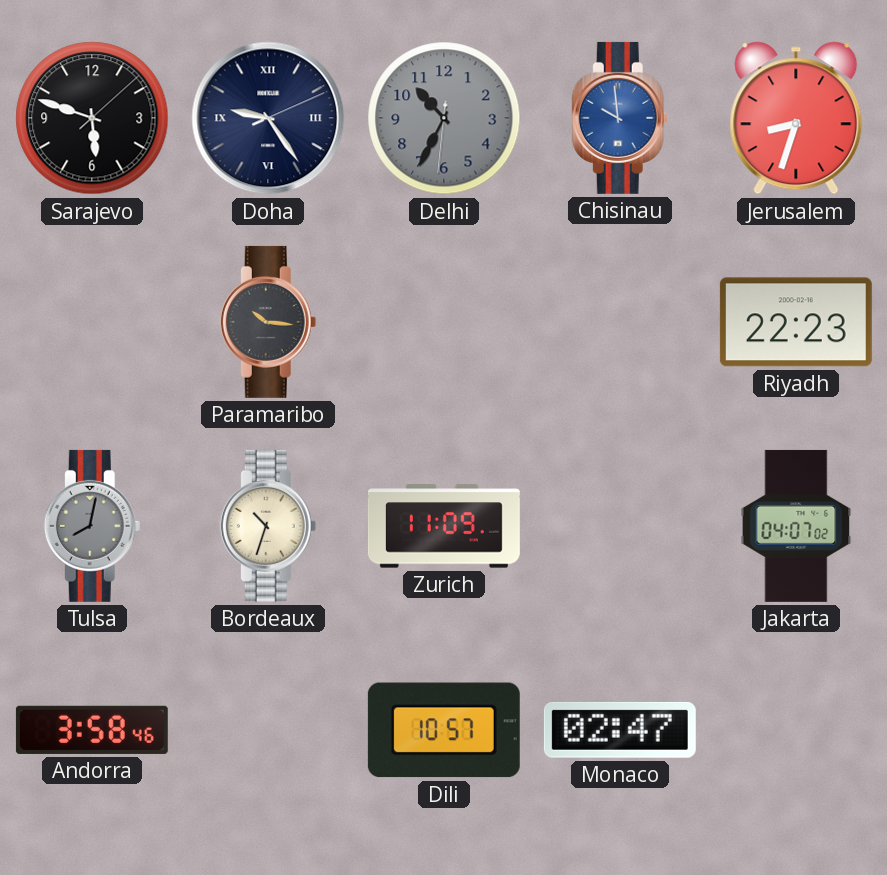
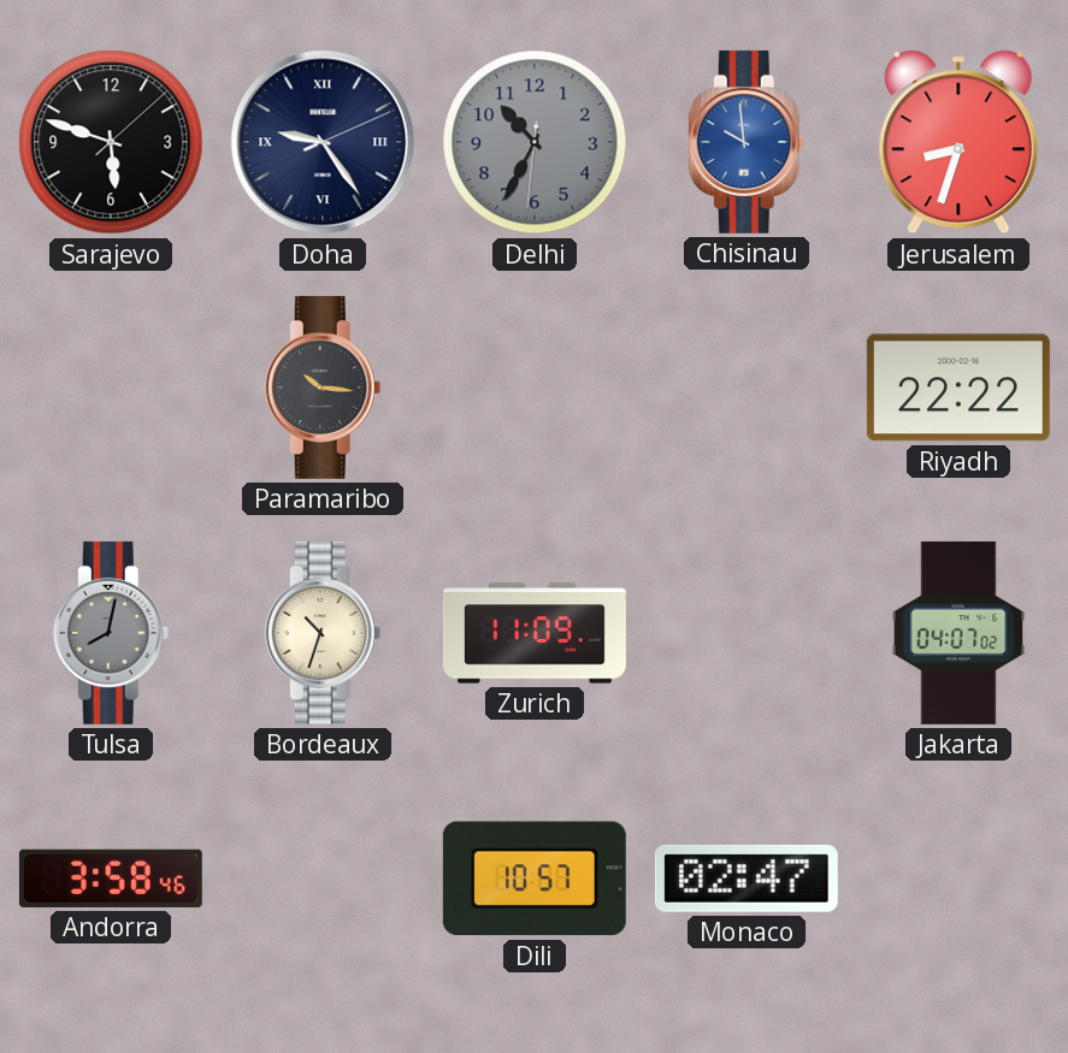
Riyadh: 22:23 -> 22:22 (958, 388)
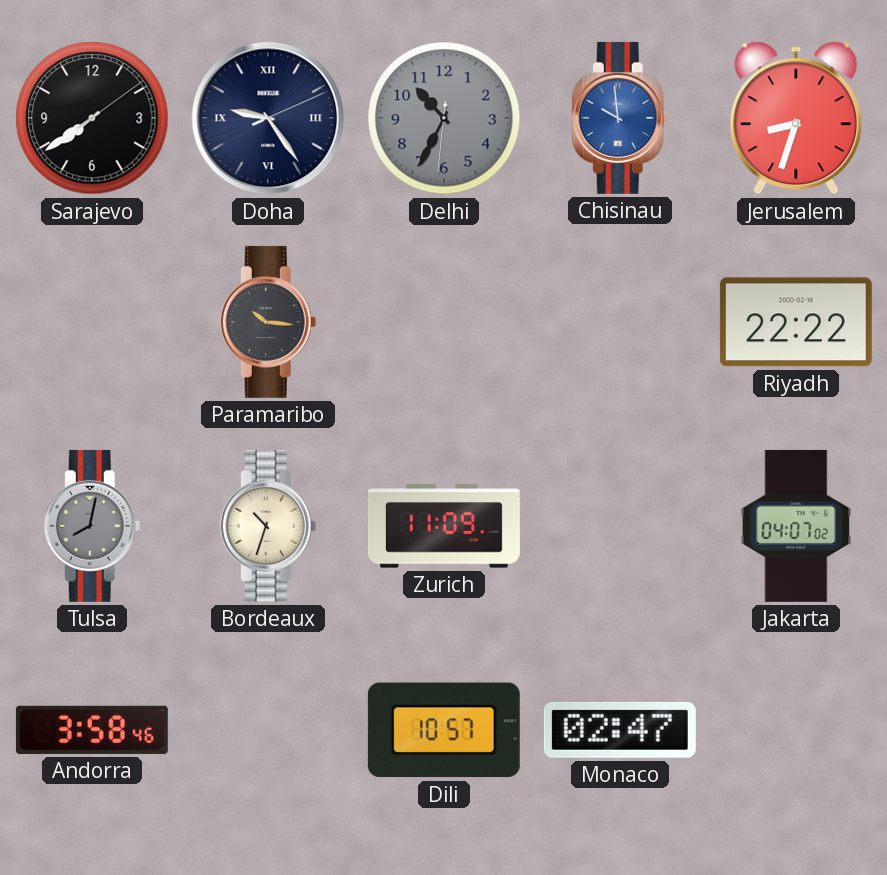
Sarajevo: 5:48 -> 7:39 (92, 118)
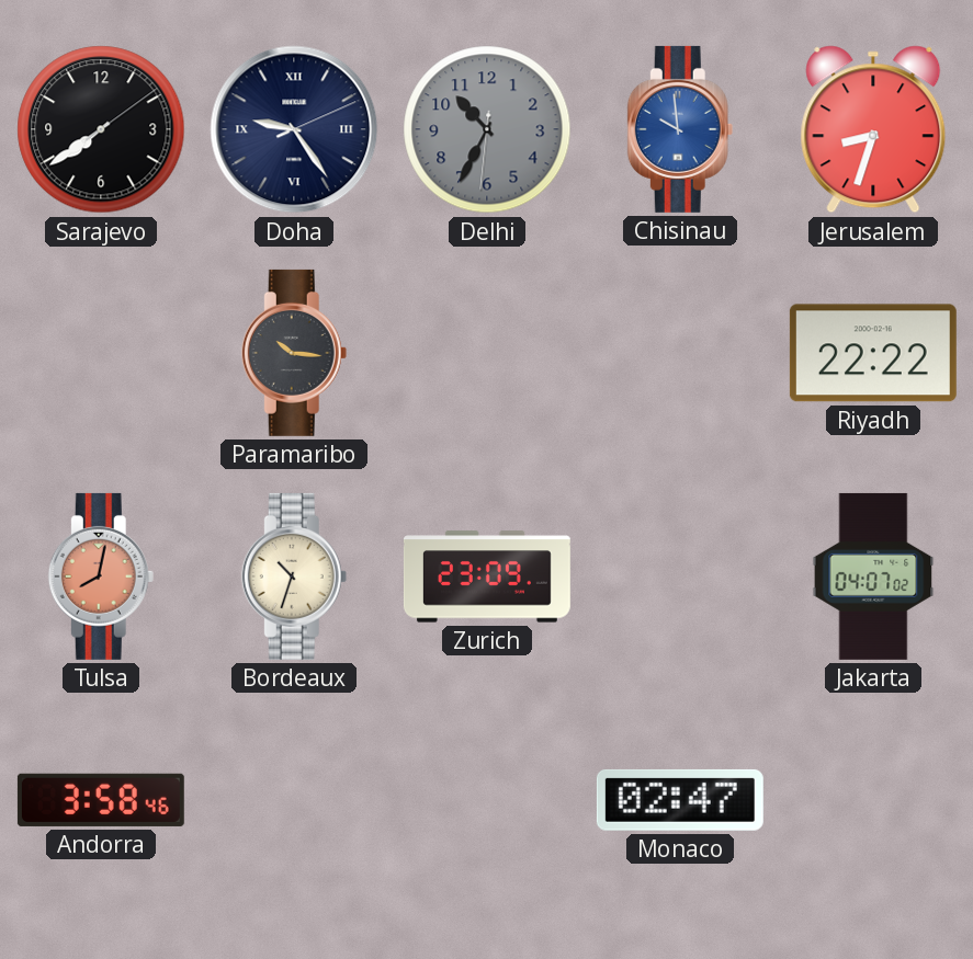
Tulsa dial: grey -> salmon (101, 576)
Zurich: 11:09 -> 23:09 (487, 576)
Dili: 10:57 -> none (444, 730)
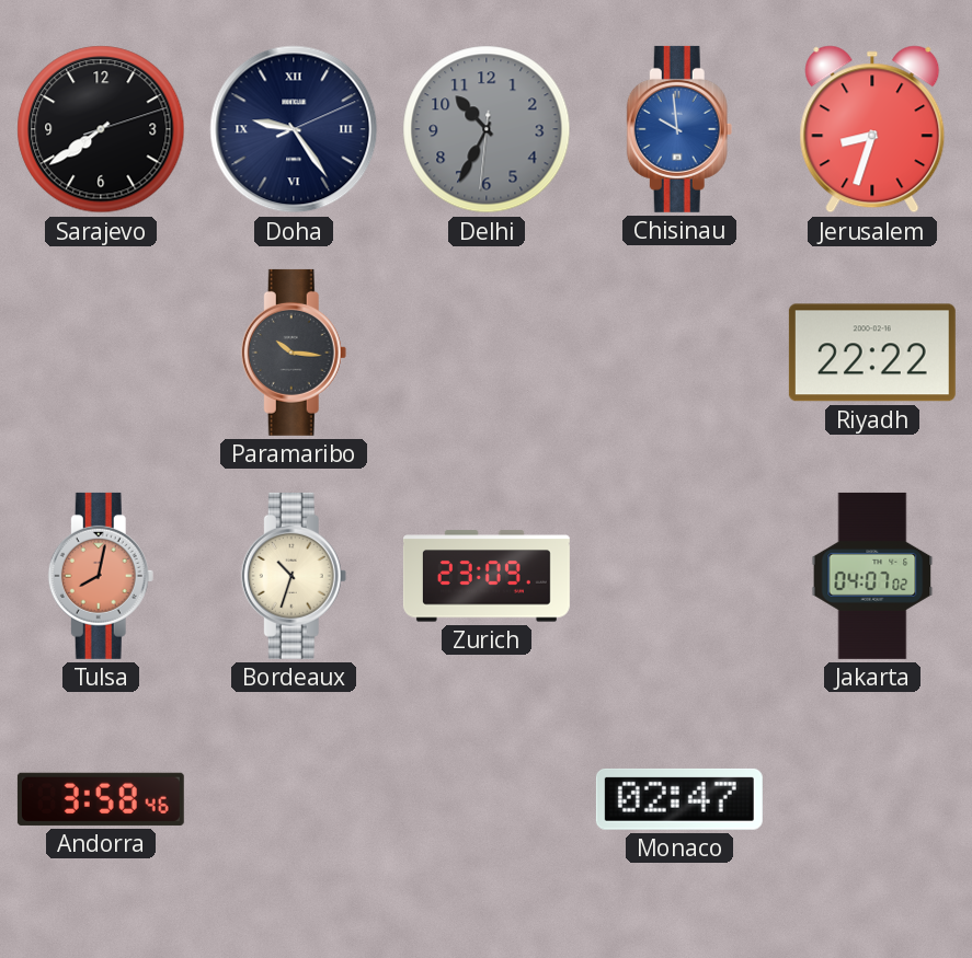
Sarajevo: 7:39:09 -> 7:39:12 (101, 129)
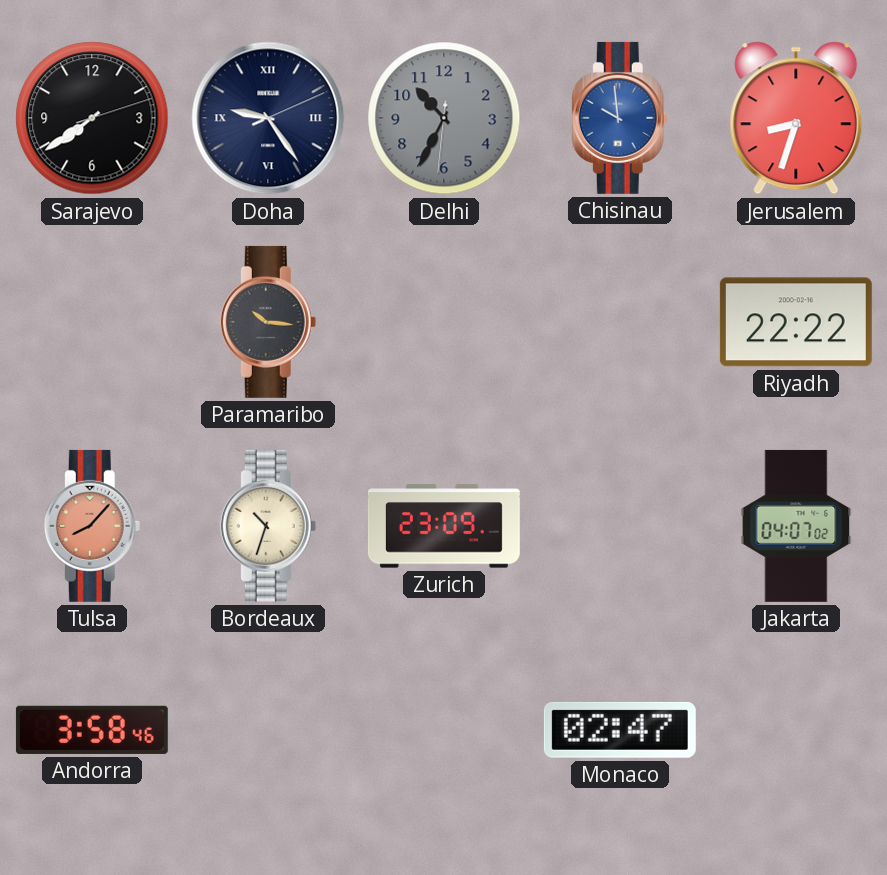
Tulsa: 8:02 -> 8:07 (92, 526)
